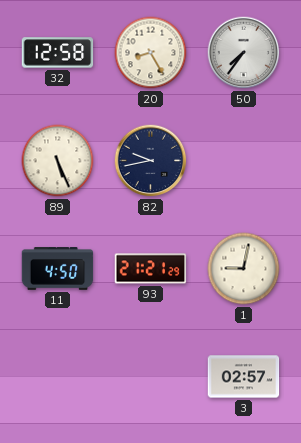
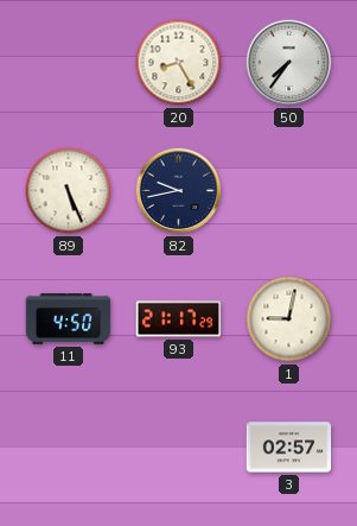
32: 12:58 -> none (58, 53)
93: 21:21 -> 21:17 (179, 319)
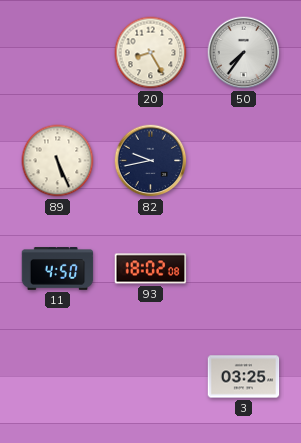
93: 21:17 -> 18:02 (151, 269)
1: 9:02 -> none (289, 319)
3: 02:57 -> 03:25 (244, 377)
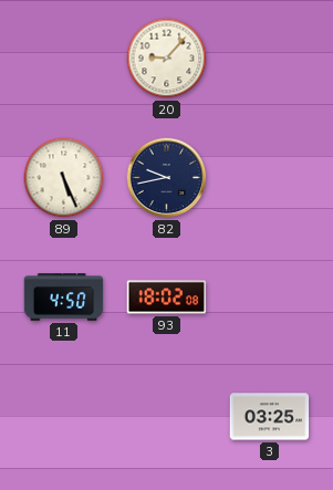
20: 8:25 -> 9:07 (167, 59)
50: 7:36 -> none (244, 53)
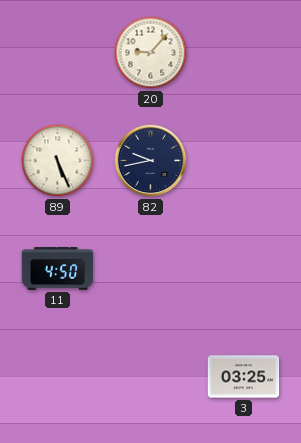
93: 18:02 -> none (167, 298)
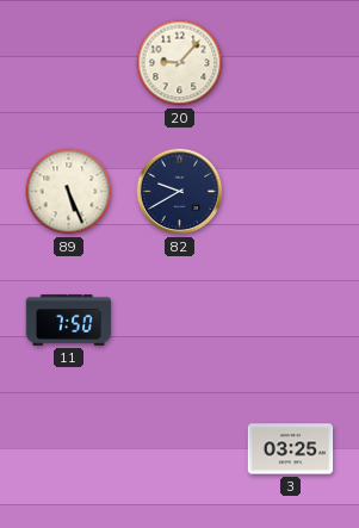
82: 9:43 -> 9:40 (180, 192)
11: 4:50 -> 7:50 (69, 321)
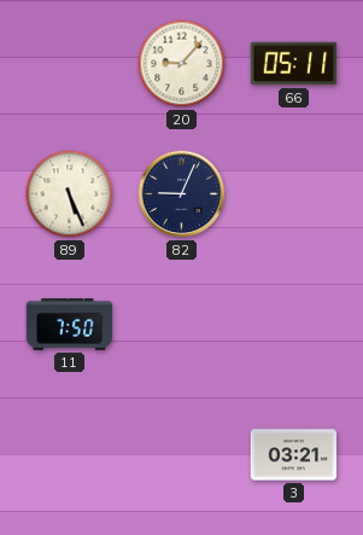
66: none -> 05:11 (294, 64)
82: 9:40 -> 9:04 (182, 194)
3: 03:25 -> 03:21 (294, 455)
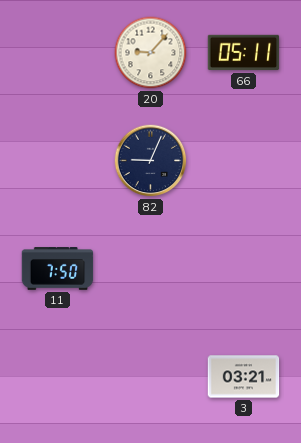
89: 5:26 -> none (70, 194)
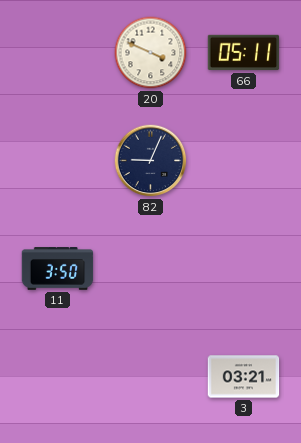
20: 9:07 -> 3:49 (151, 53)
11: 7:50 -> 3:50 (58, 269)
